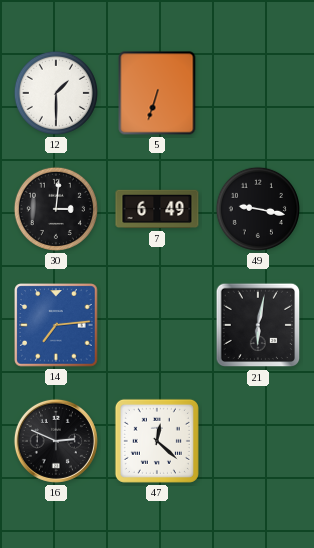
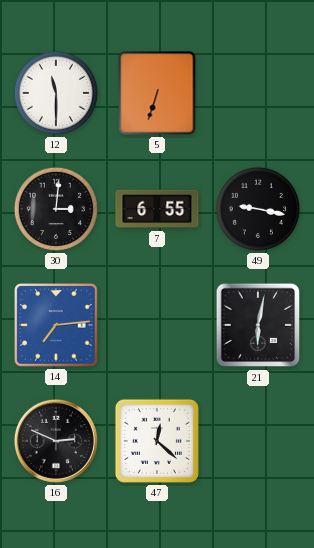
12: 1:30 -> 11:30 (56, 93)
7: 6:49 -> 6:55 (157, 209)
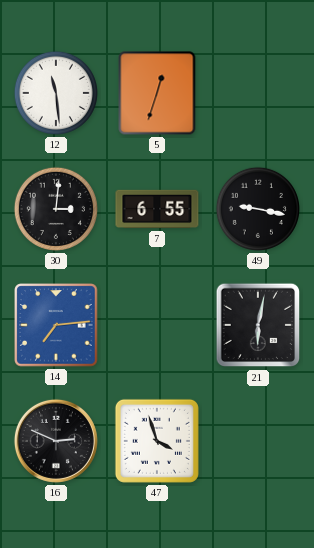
12: 11:30 -> 11:29 (56, 93)
5: 6:33 -> 12:33 (157, 93)
47: 12:22 -> 3:57 (157, 441)
